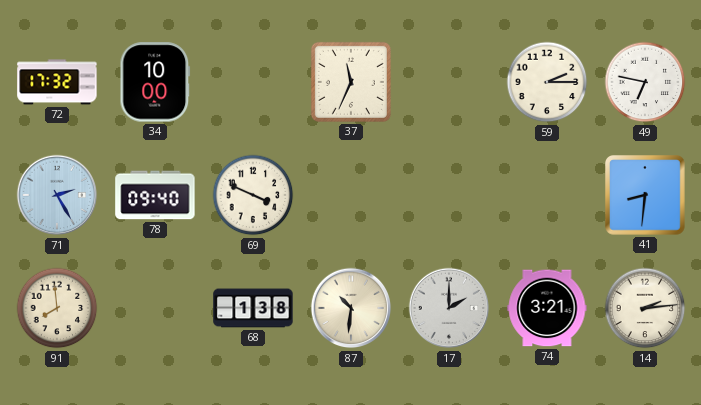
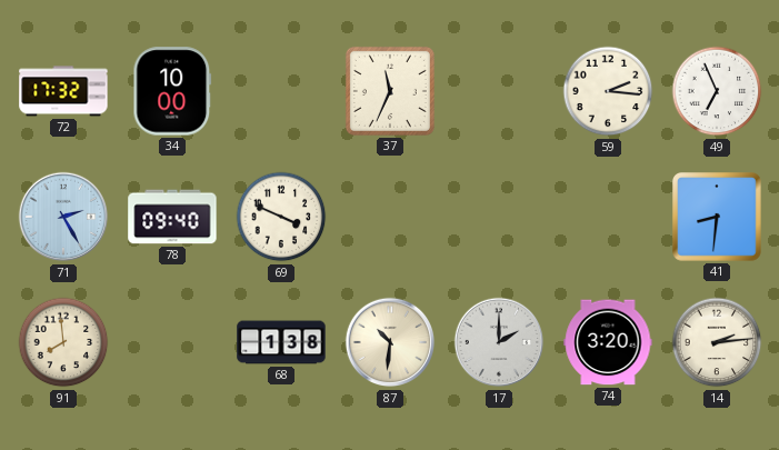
59: 2:15 -> 2:16 (608, 91)
49: 6:47 -> 6:56 (717, 91)
74: 3:21 -> 3:20 (608, 342)
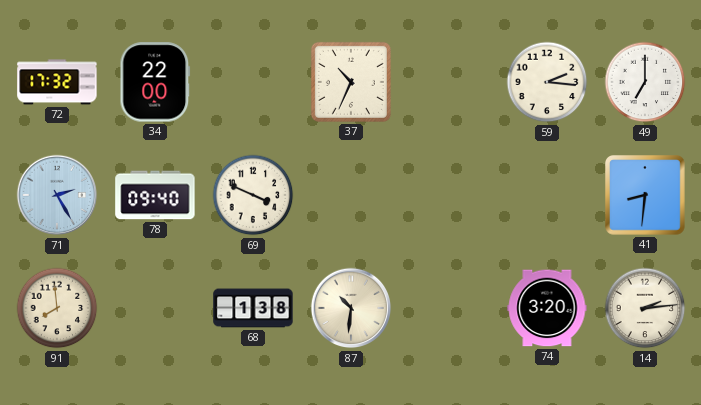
34: 10:00 -> 22:00 (155, 82)
37: 11:34 -> 10:34 (351, 82)
49: 6:56 -> 7:00 (645, 82)
17: 2:00 -> none (499, 342)
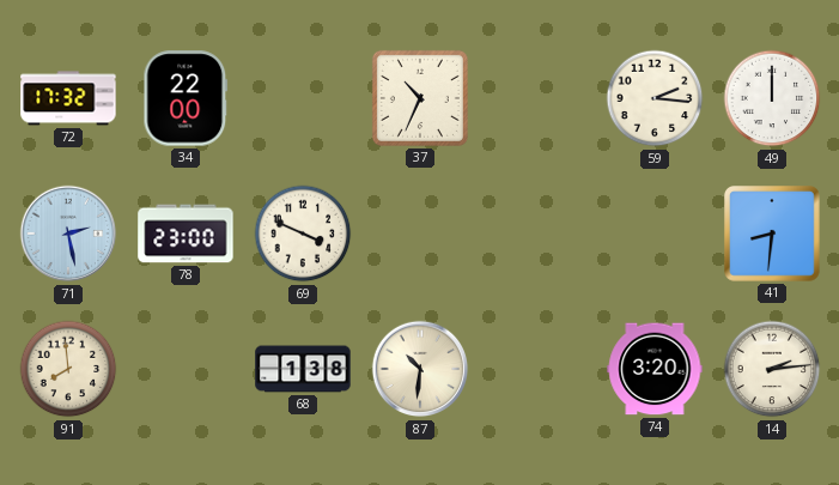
49: 7:00 -> 12:00 (772, 98)
71: 2:25 -> 2:28 (68, 234)
78: 09:40 -> 23:00 (186, 234)
